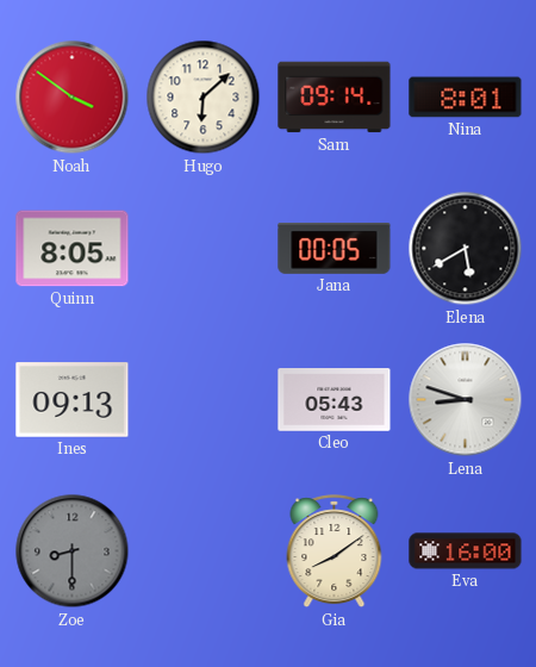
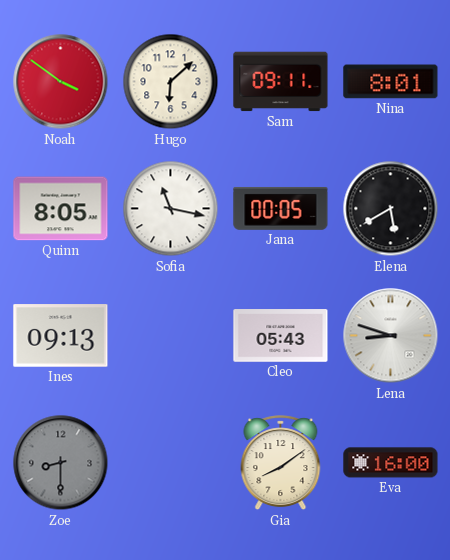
Sam: 09:14 -> 09:11 (281, 82)
Sofia: none -> 11:17 (171, 209)
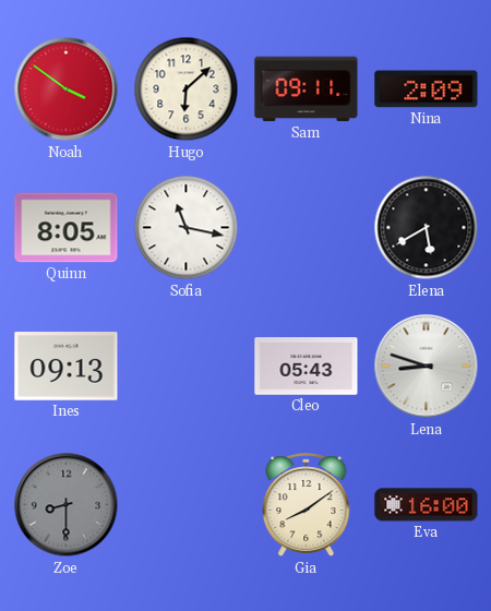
Nina: 8:01 -> 2:09 (427, 89)
Jana: 00:05 -> none (281, 208)
